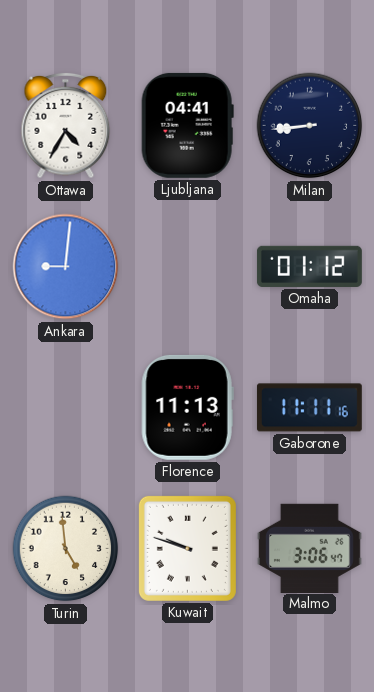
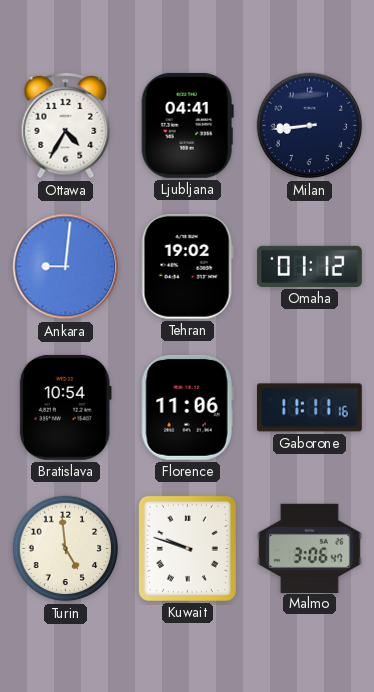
Tehran: none -> 19:02 (187, 266)
Bratislava: none -> 10:54 (65, 407)
Florence: 11:13 -> 11:06 (187, 407)
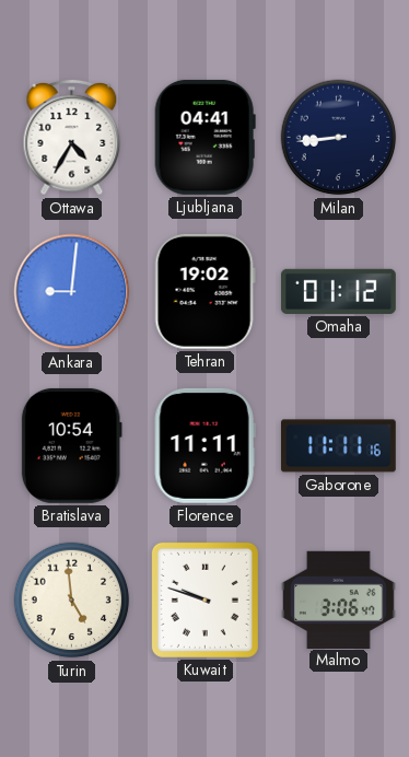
Florence: 11:06 -> 11:11 (204, 445)
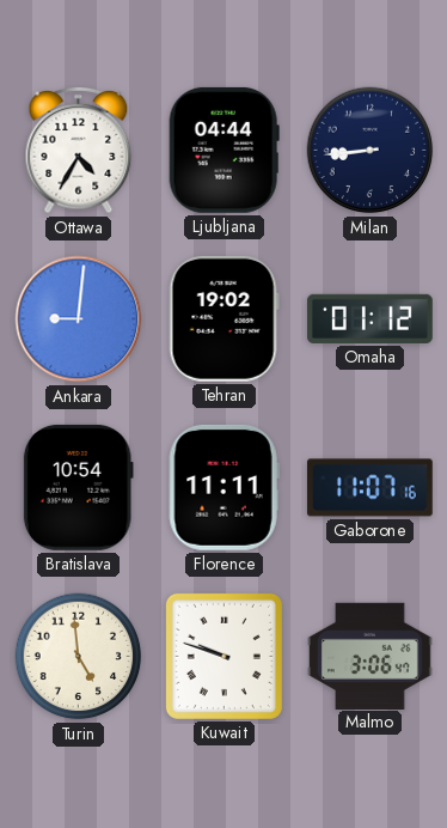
Ljubljana: 04:41 -> 04:44 (223, 150)
Gaborone: 11:11 -> 11:07 (369, 488)
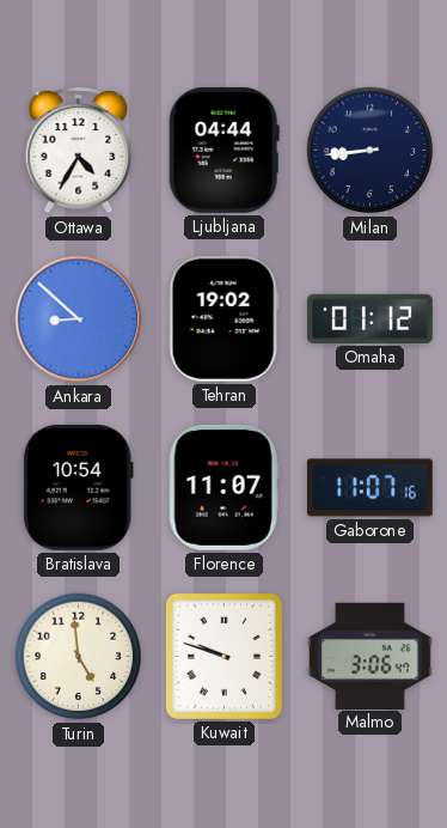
Ankara: 9:01 -> 8:52 (79, 319)
Florence: 11:11 -> 11:07 (223, 487)
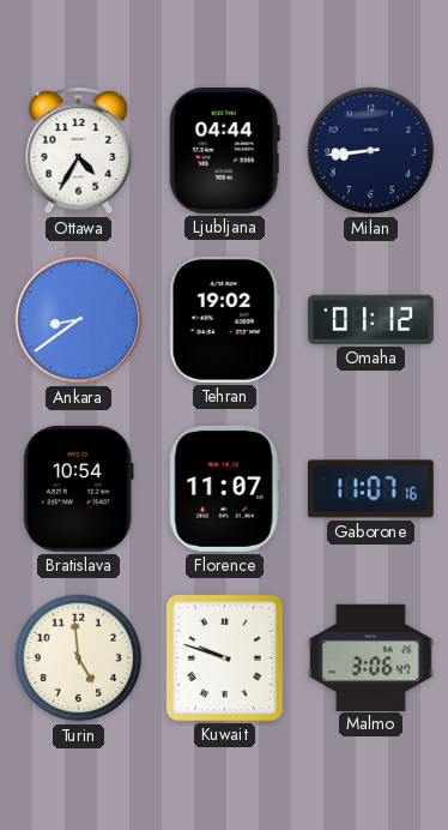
Ankara: 8:52 -> 8:39 (79, 320)
